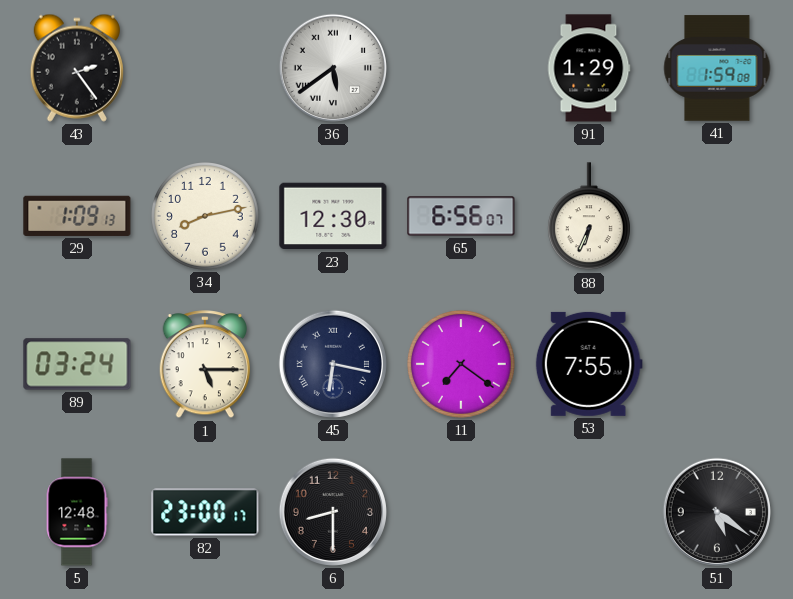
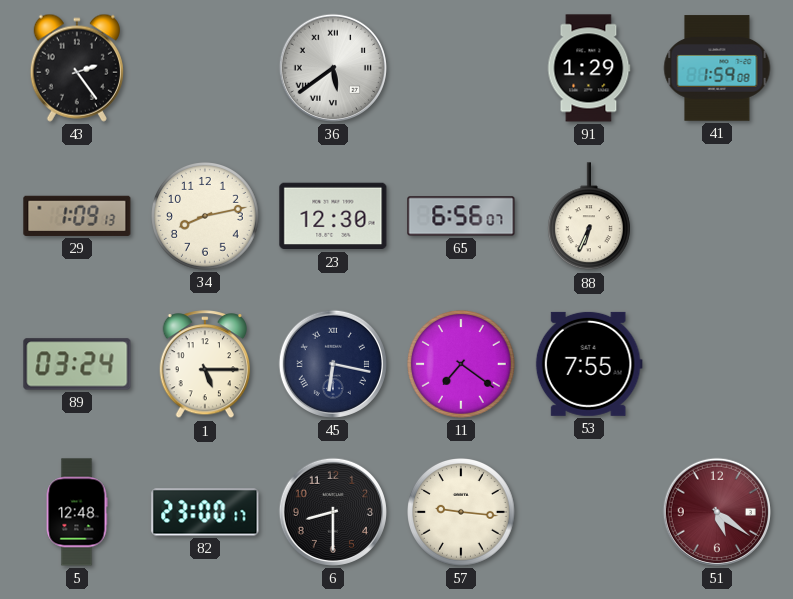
57: none -> 9:16 (462, 513)
51 dial: black -> burgundy (717, 512)
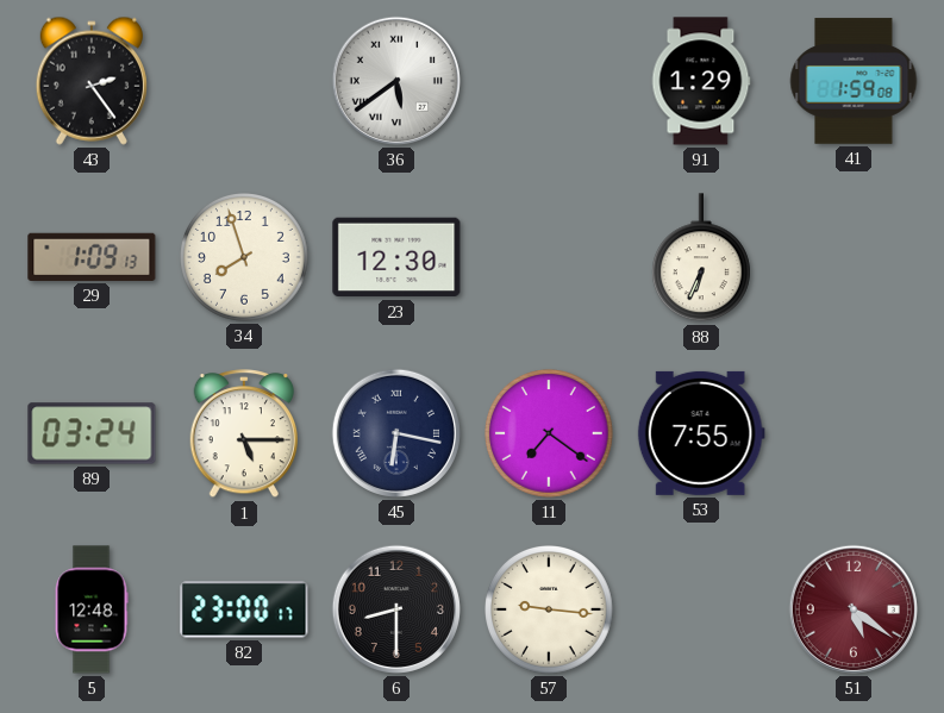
34: 8:13 -> 7:57 (245, 258)
65: 6:56 -> none (461, 216)
